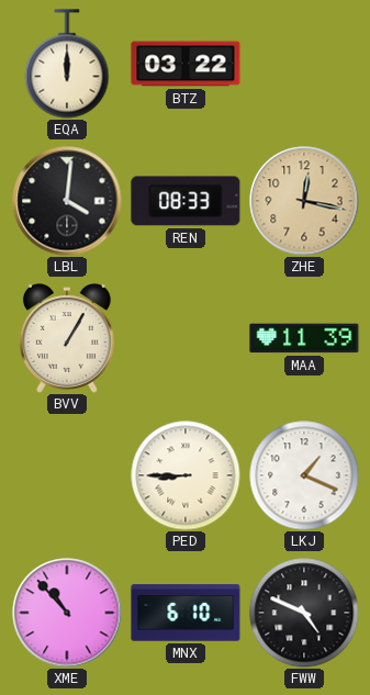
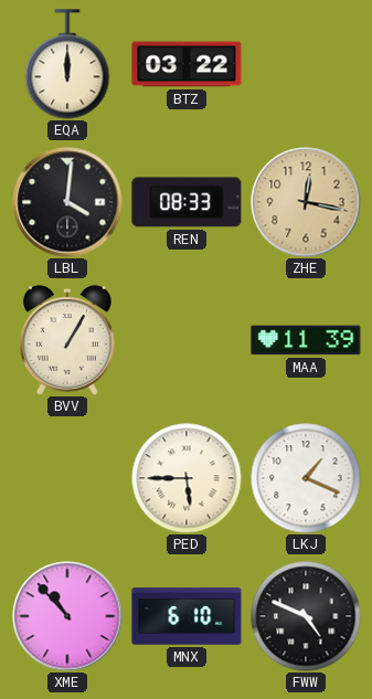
PED: 8:45 -> 5:45 (187, 478)
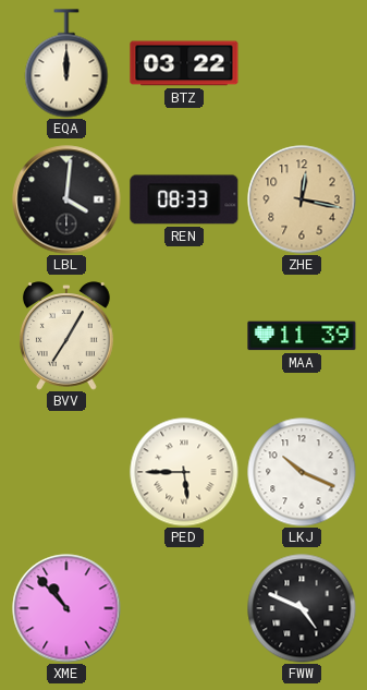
BVV: 1:05 -> 7:05 (66, 336)
LKJ: 1:19 -> 10:19 (302, 472)
MNX: 6:10 -> none (187, 616)
